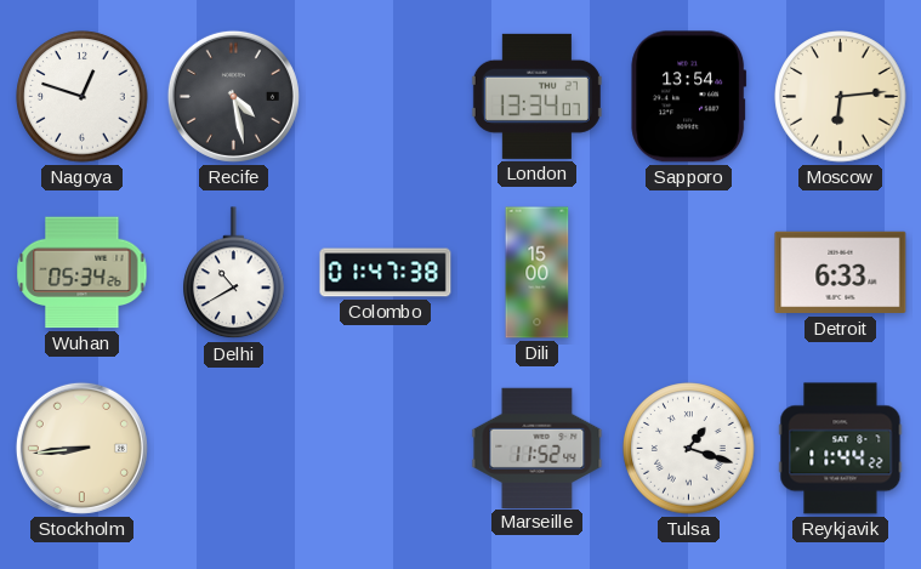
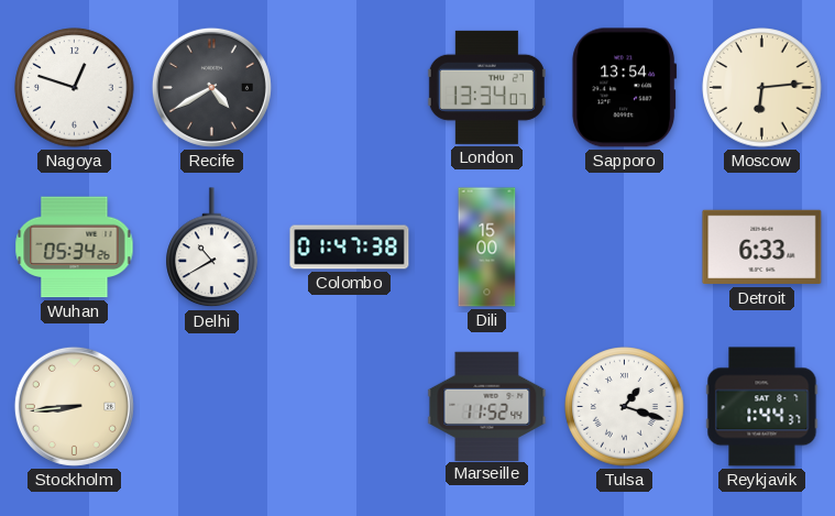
Recife: 4:28 -> 4:40 (211, 87)
Reykjavik: 11:44 -> 1:44 (762, 407)
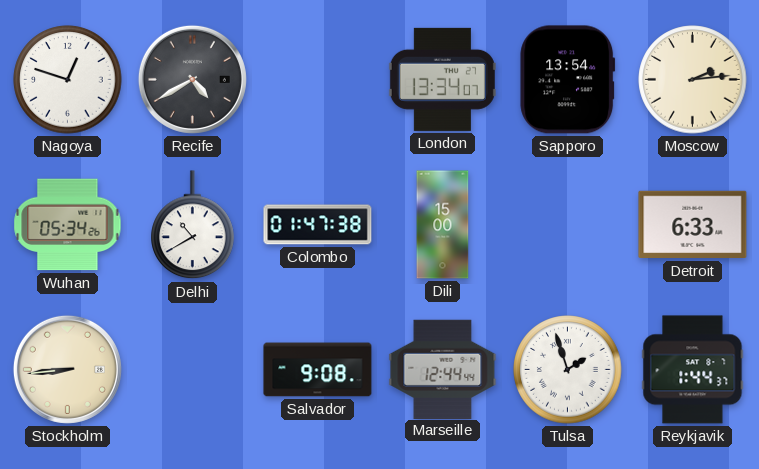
Moscow: 6:14 -> 2:14 (693, 80)
Salvador: none -> 9:08 (318, 370)
Marseille: 11:52 -> 12:44 (443, 369)
Tulsa: 1:18 -> 1:57 (568, 370)
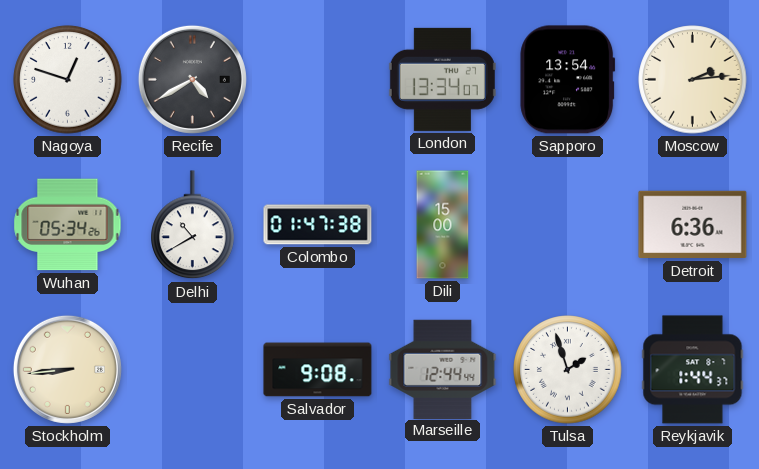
Detroit: 6:33 -> 6:36 (693, 225)
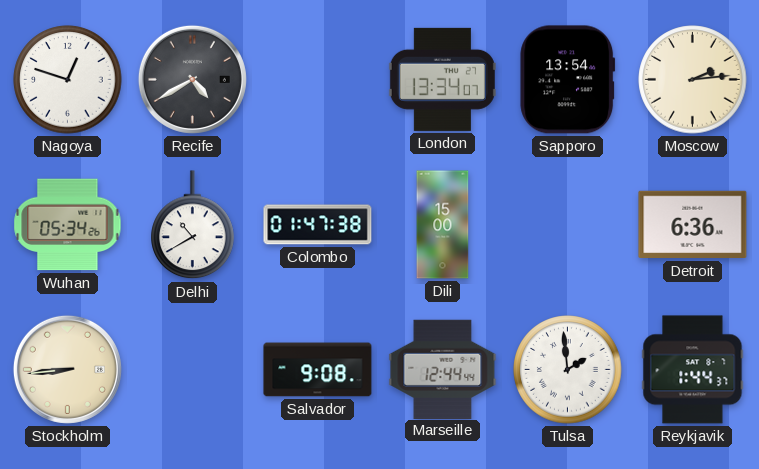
Tulsa: 1:57 -> 1:59 (568, 370)
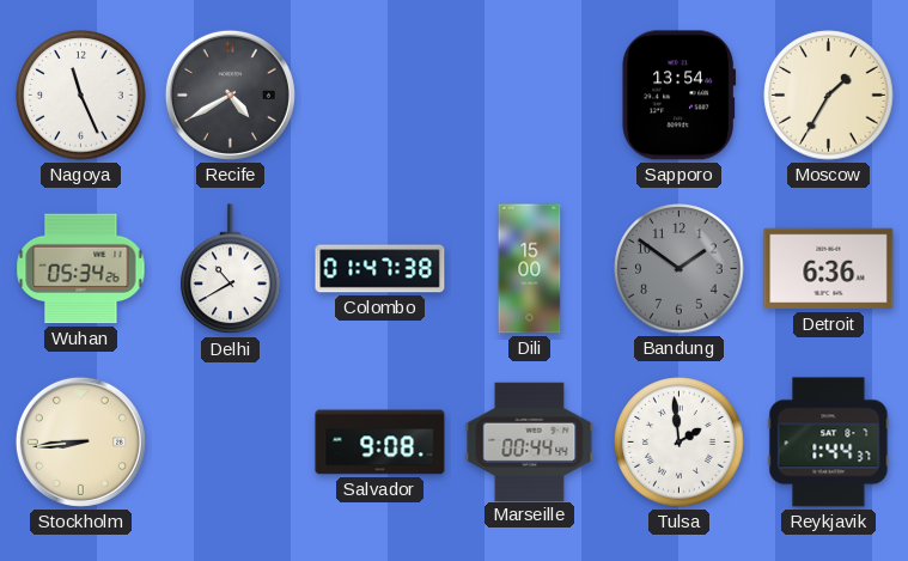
Nagoya: 12:48 -> 11:26 (81, 96)
London: 13:34 -> none (442, 79)
Moscow: 2:14 -> 1:35 (829, 96)
Bandung: none -> 1:51 (680, 269)
Marseille: 12:44 -> 00:44 (530, 441)
